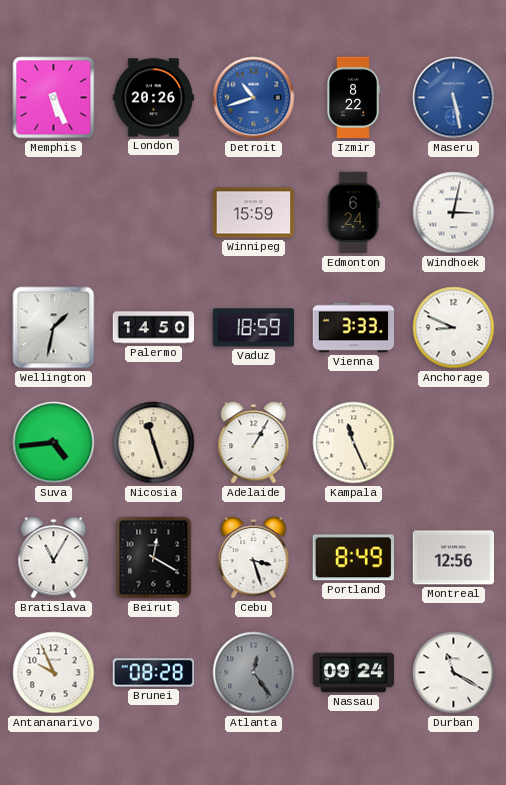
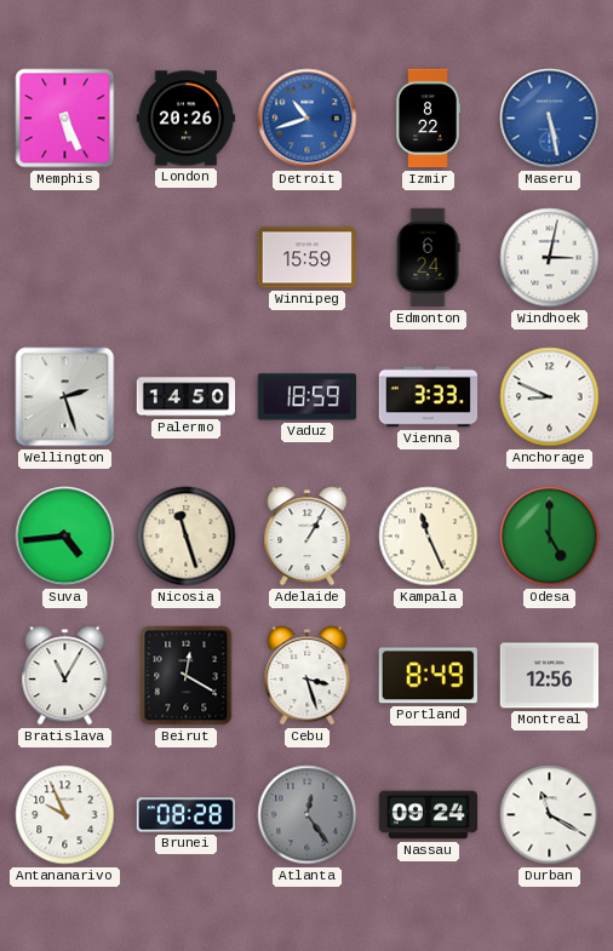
Wellington: 1:32 -> 2:27 (65, 397)
Odesa: none -> 5:00 (550, 537)
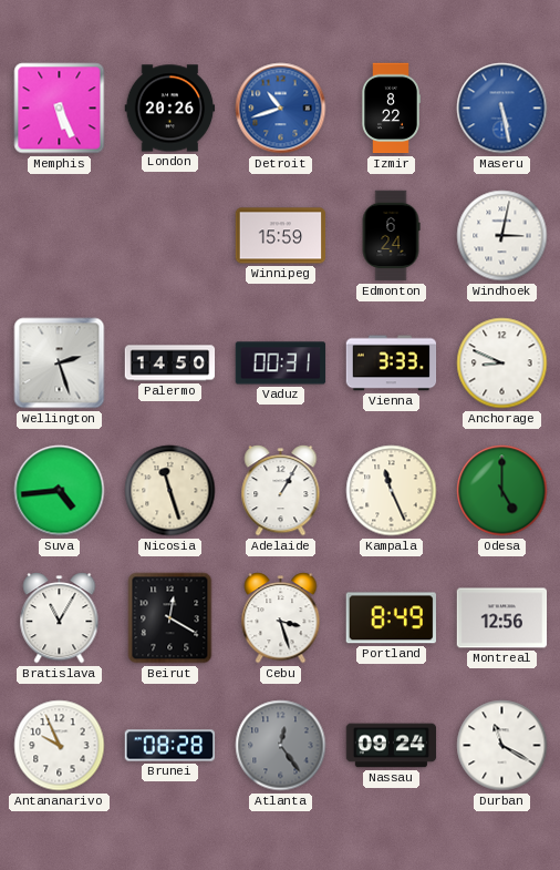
Vaduz: 18:59 -> 00:31 (281, 364)
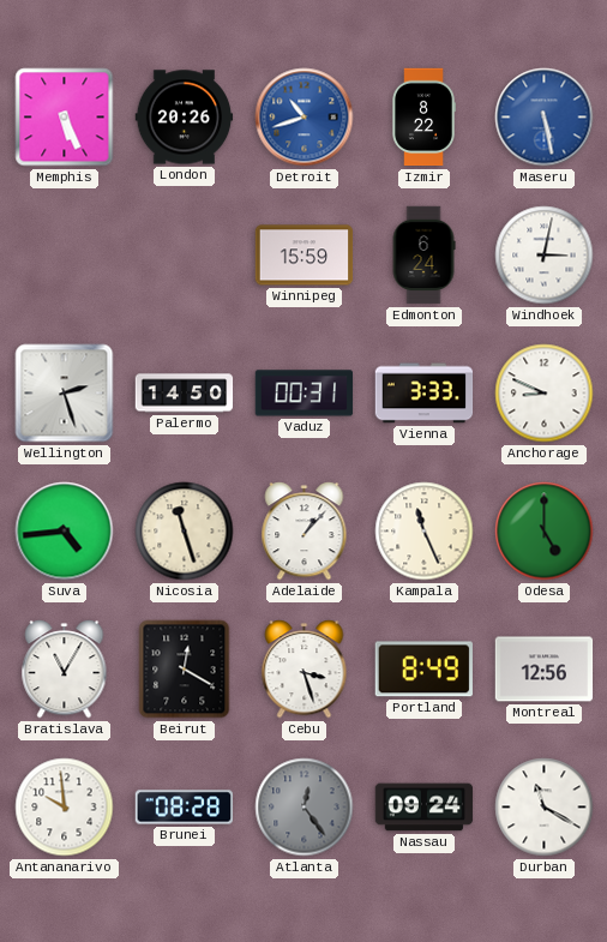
Adelaide: 1:05 -> 1:07 (305, 532)
Antananarivo: 9:56 -> 9:59 (65, 808)
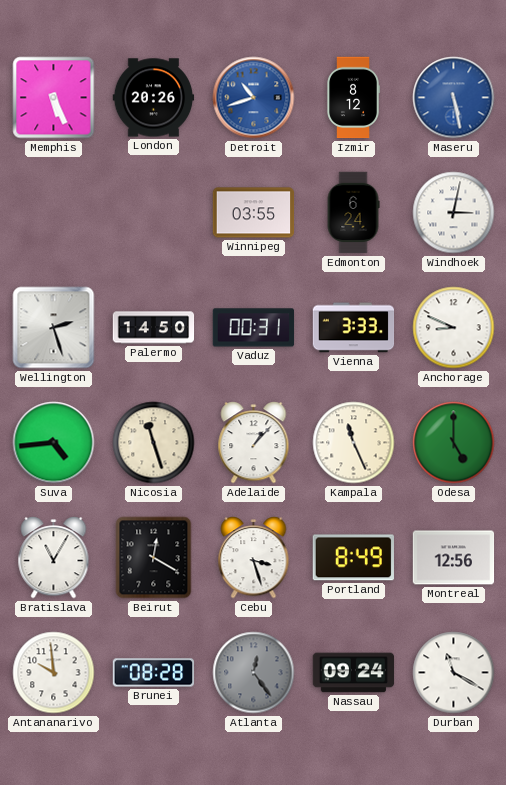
Izmir: 8:22 -> 8:12 (353, 98)
Winnipeg: 15:59 -> 03:55 (254, 213)
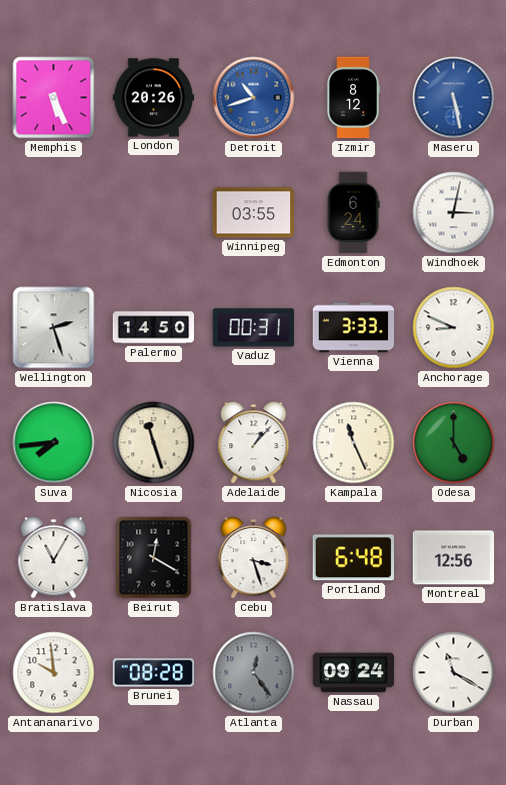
Suva: 4:44 -> 7:44 (54, 443)
Portland: 8:49 -> 6:48 (353, 558)
